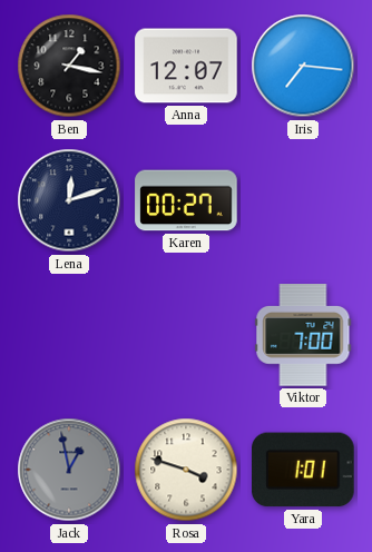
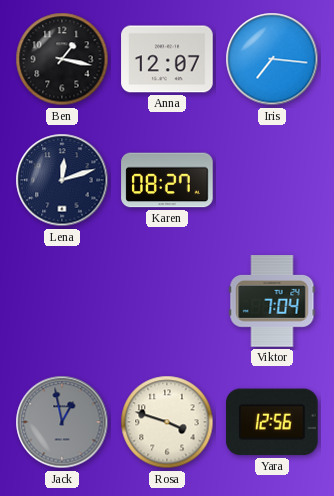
Karen: 00:27 -> 08:27 (167, 180)
Viktor: 7:00 -> 7:04 (272, 301)
Yara: 1:01 -> 12:56 (273, 422)
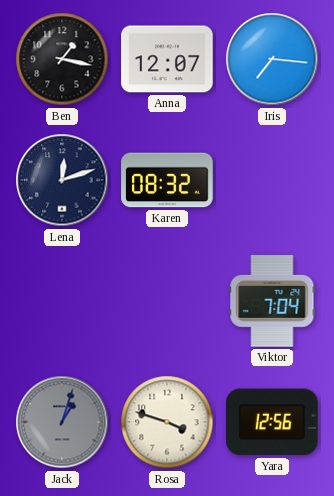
Karen: 08:27 -> 08:32 (167, 180)
Jack: 12:58 -> 1:03 (62, 422)
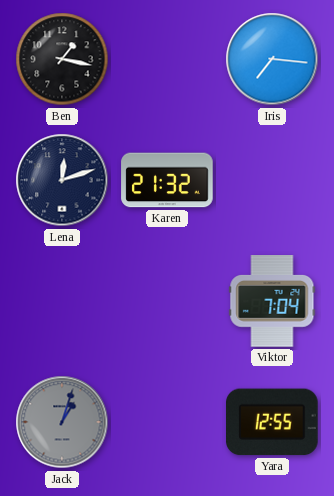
Anna: 12:07 -> none (167, 59)
Karen: 08:32 -> 21:32 (167, 180)
Rosa: 3:48 -> none (167, 422)
Yara: 12:56 -> 12:55 (273, 422)
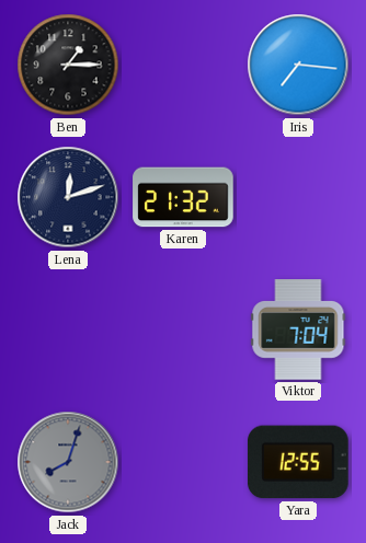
Ben: 1:17 -> 1:15 (68, 65)
Jack: 1:03 -> 8:03 (68, 462)
